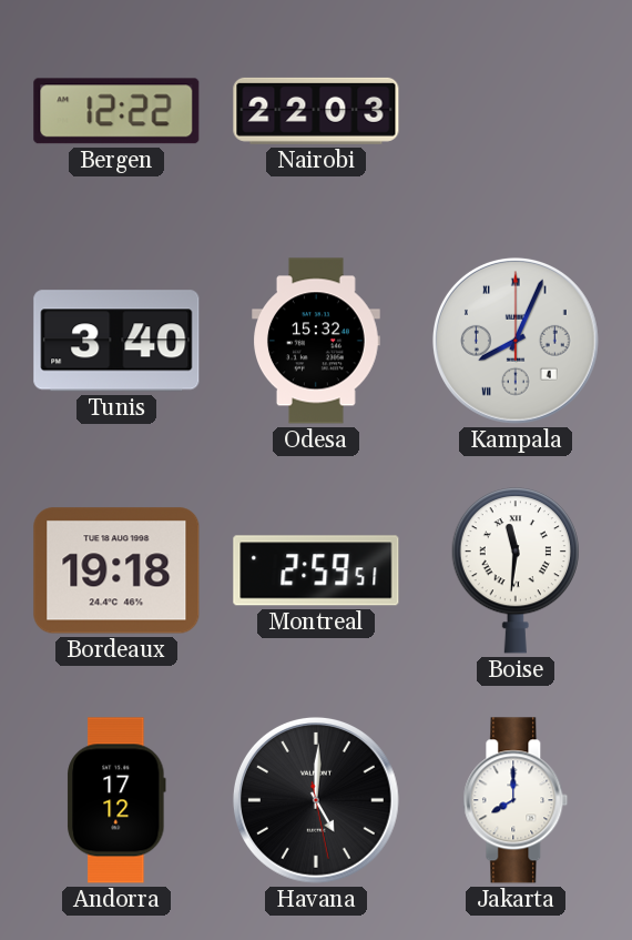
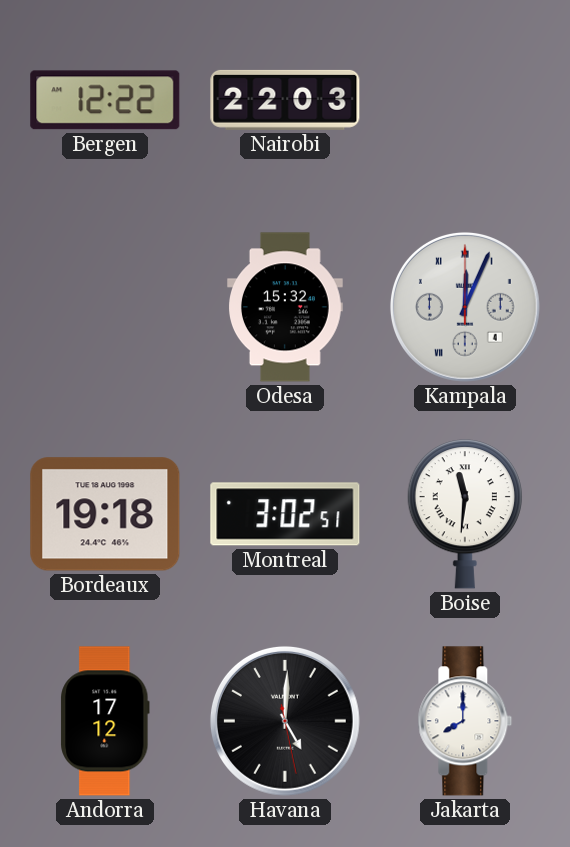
Tunis: 3:40 -> none (116, 341)
Kampala: 8:04 -> 12:04 (465, 307)
Montreal: 2:59 -> 3:02 (285, 514)
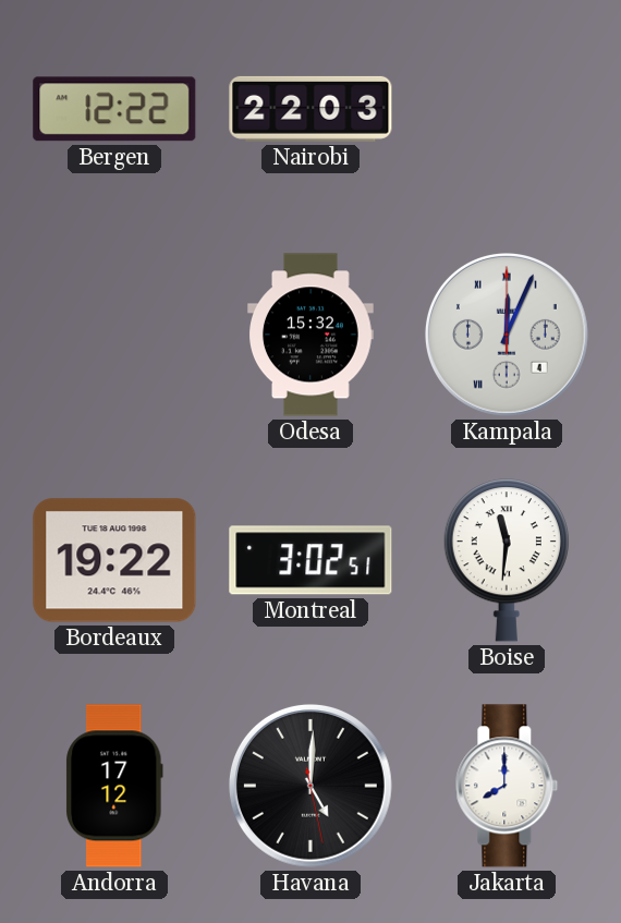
Bordeaux: 19:18 -> 19:22 (114, 560)
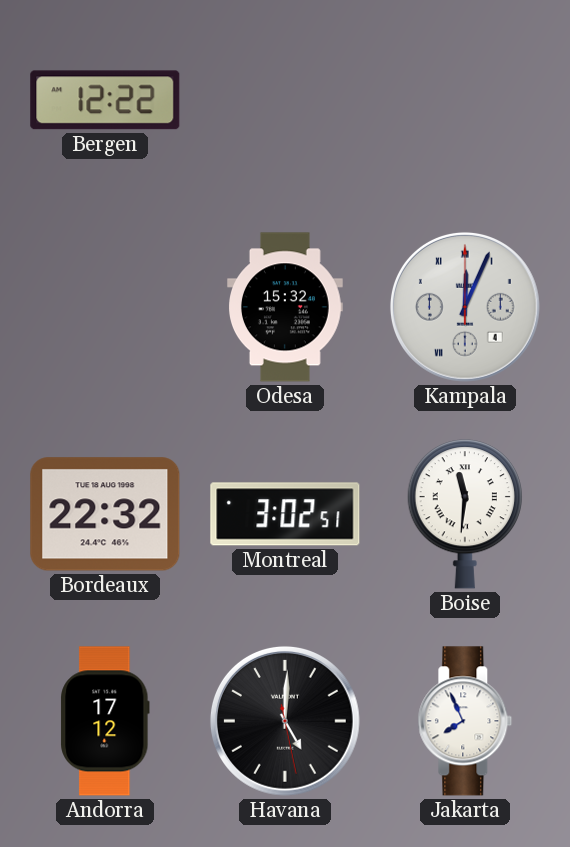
Nairobi: 22:03 -> none (310, 109)
Bordeaux: 19:22 -> 22:32 (105, 514)
Jakarta: 8:00 -> 7:56 (465, 721)
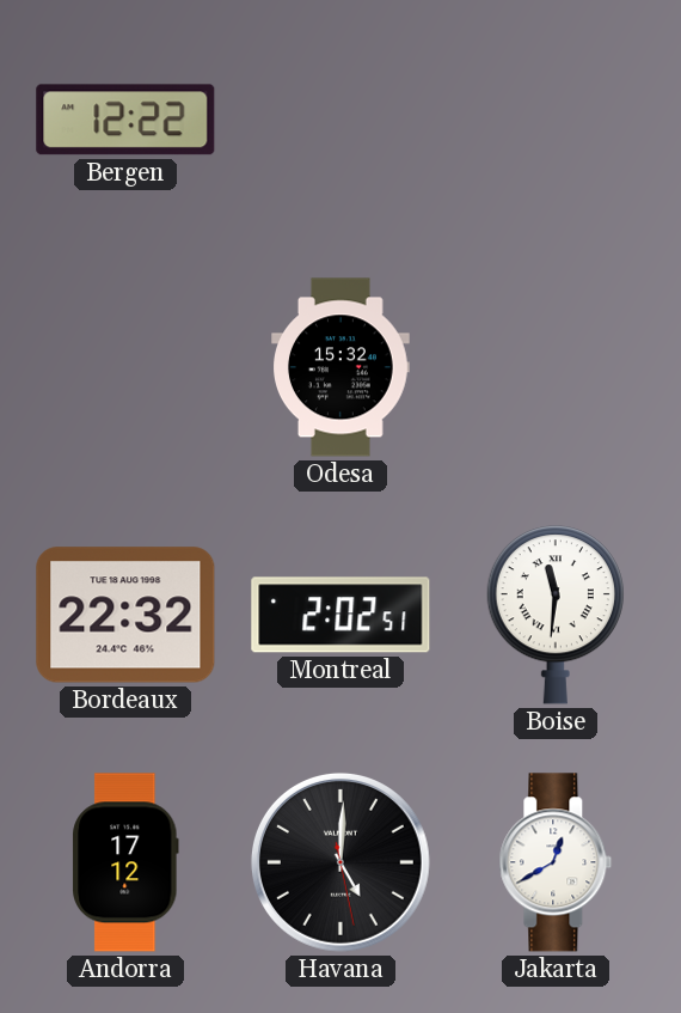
Kampala: 12:04 -> none (465, 307)
Montreal: 3:02 -> 2:02 (340, 615)
Jakarta: 7:56 -> 12:40 (556, 862)
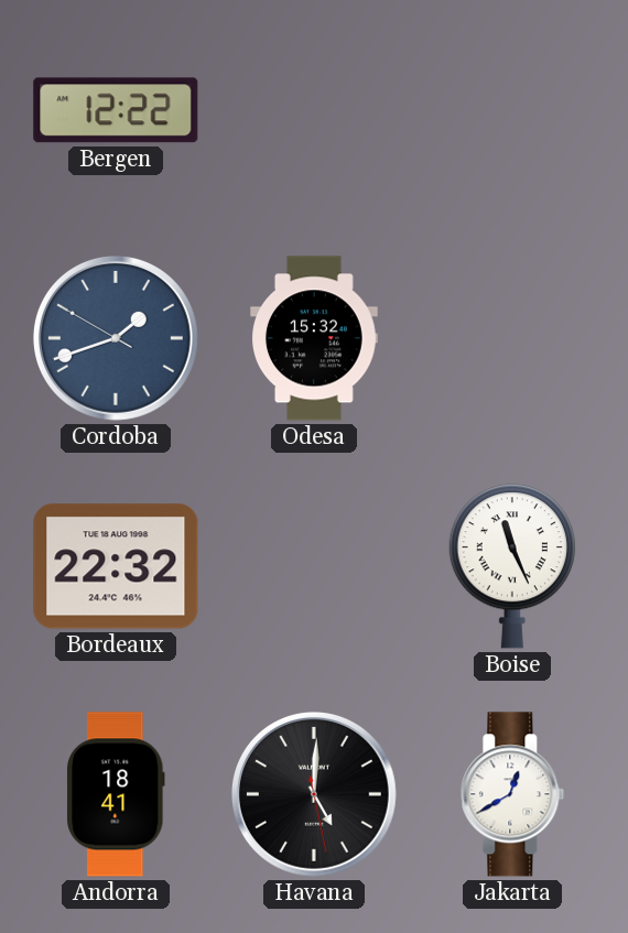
Cordoba: none -> 1:41 (116, 338)
Montreal: 2:02 -> none (340, 615)
Boise: 11:31 -> 11:26 (512, 566)
Andorra: 17:12 -> 18:41 (116, 794)
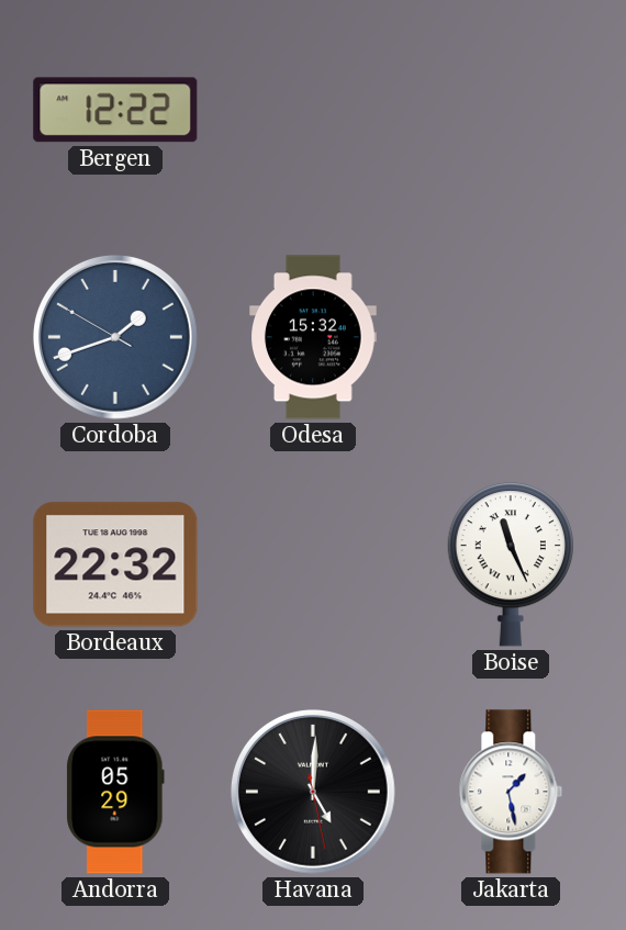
Andorra: 18:41 -> 05:29 (115, 792)
Jakarta: 12:40 -> 1:28 (511, 792)
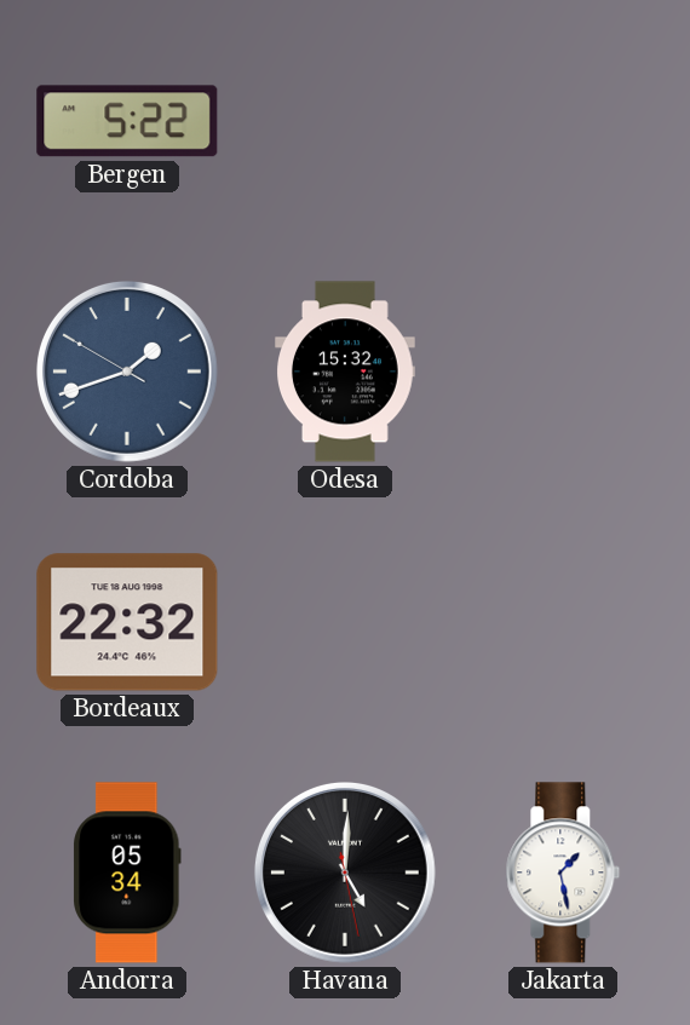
Bergen: 12:22 -> 5:22 (127, 121)
Boise: 11:26 -> none (511, 564)
Andorra: 05:29 -> 05:34 (127, 873)
